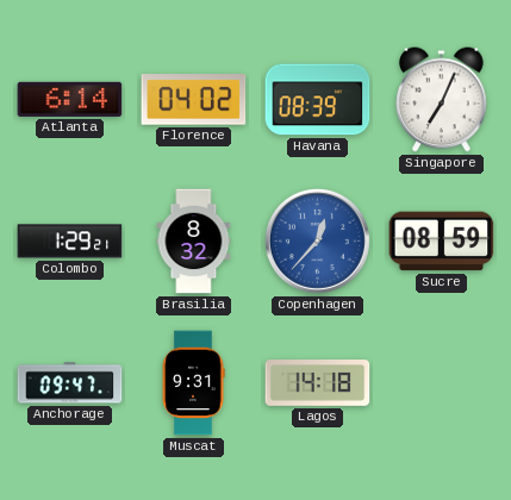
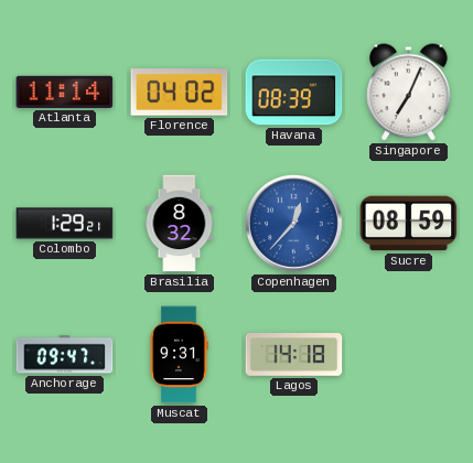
Atlanta: 6:14 -> 11:14 (65, 91)
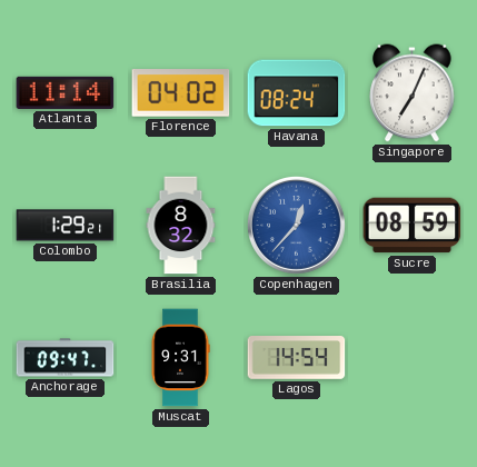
Havana: 08:39 -> 08:24 (297, 93)
Lagos: 14:18 -> 14:54 (297, 358)
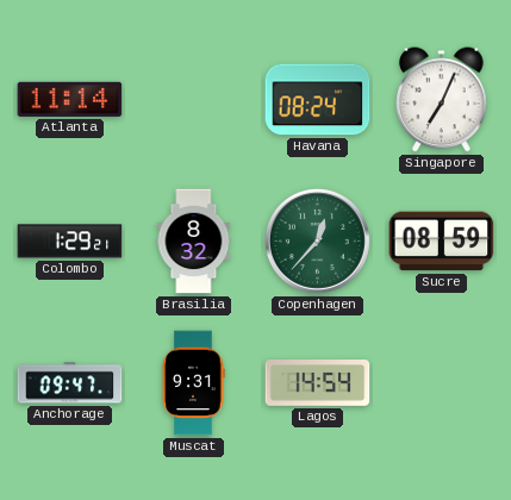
Florence: 04:02 -> none (181, 93)
Copenhagen dial: blue -> green (317, 240)
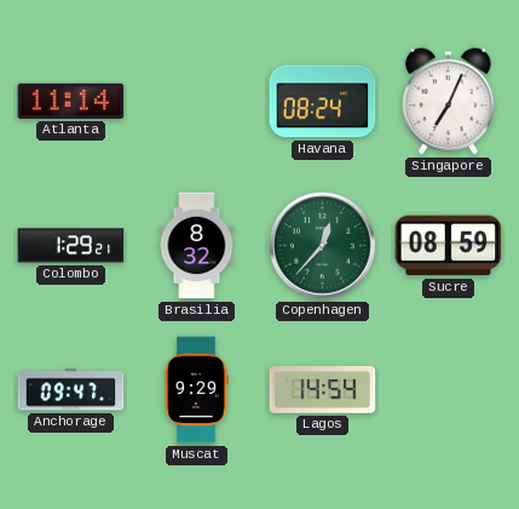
Muscat: 9:31 -> 9:29 (196, 390)
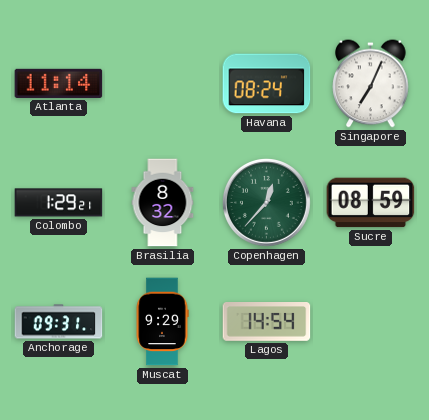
Anchorage: 09:47 -> 09:31 (59, 322)
